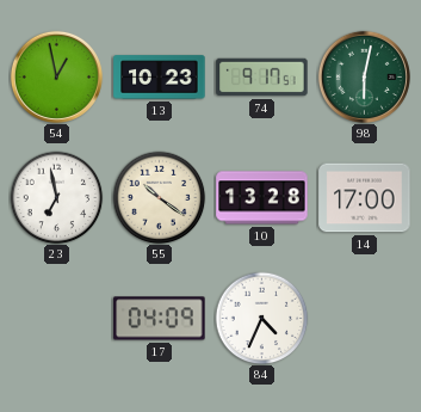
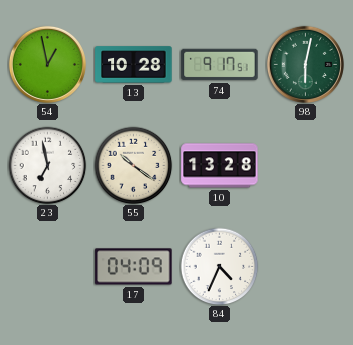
13: 10:23 -> 10:28 (134, 65)
14: 17:00 -> none (365, 198)
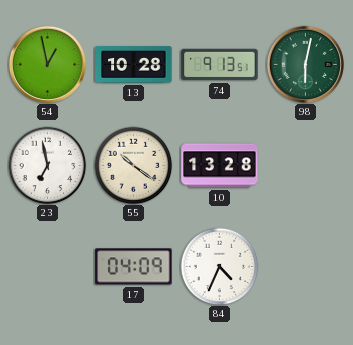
74: 9:17 -> 9:13 (220, 65)
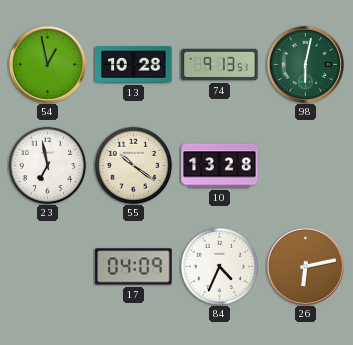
26: none -> 6:13 (305, 266)
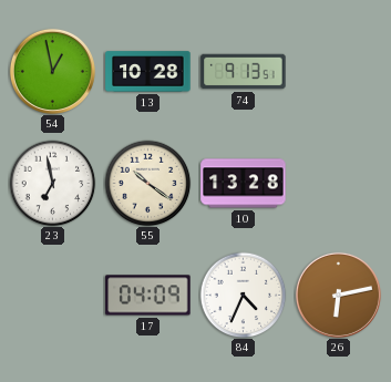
98: 6:02 -> none (305, 64)
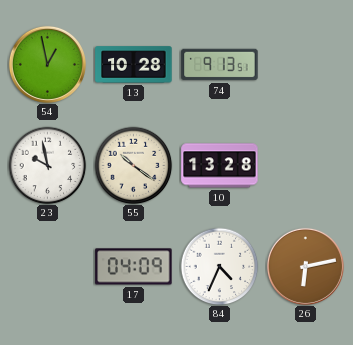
23: 6:58 -> 9:58 (47, 165)
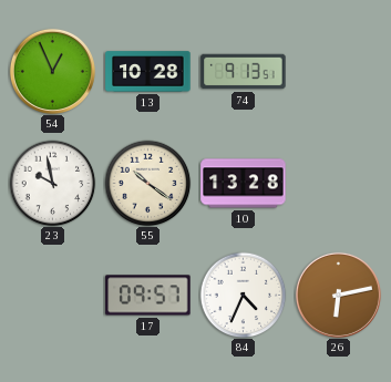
54: 12:58 -> 12:56 (52, 71)
17: 04:09 -> 09:57 (148, 296)
